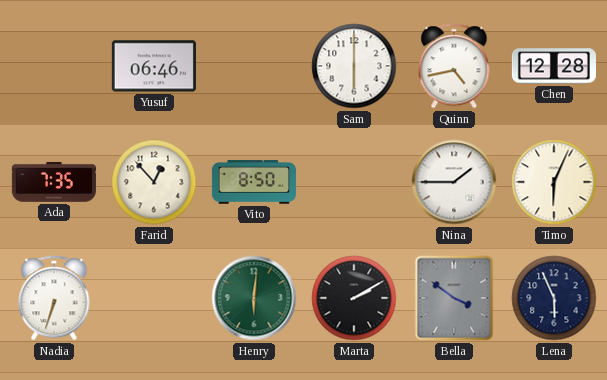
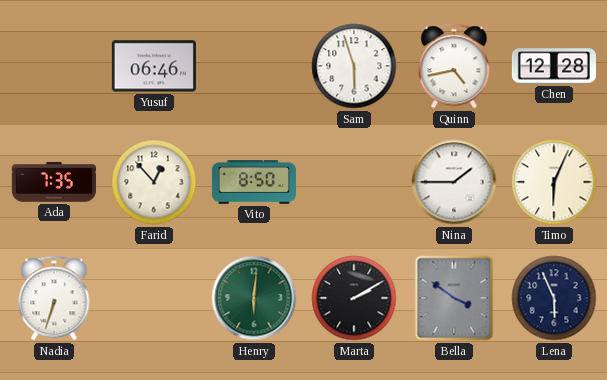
Sam: 6:00 -> 5:57 (354, 66)
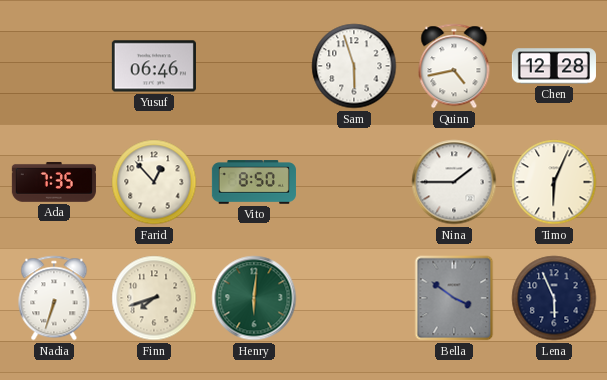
Finn: none -> 7:42 (154, 298)
Marta: 2:10 -> none (354, 298)
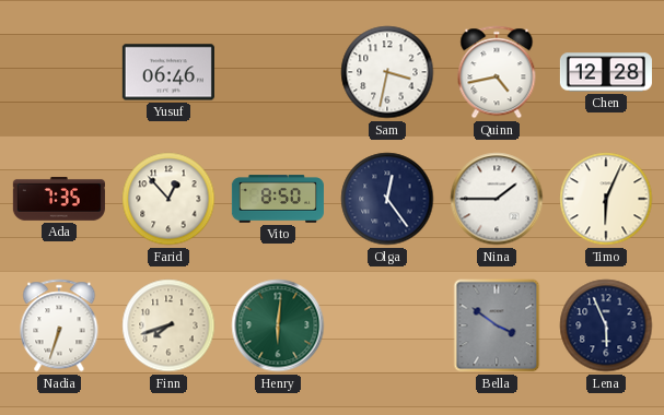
Sam: 5:57 -> 3:32 (387, 72)
Olga: none -> 12:24 (387, 199)
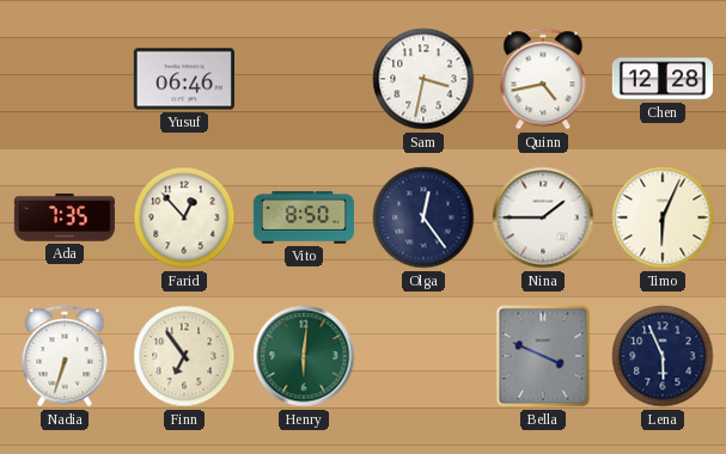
Finn: 7:42 -> 6:54 (184, 356)
Bella: 3:51 -> 3:49 (543, 356)
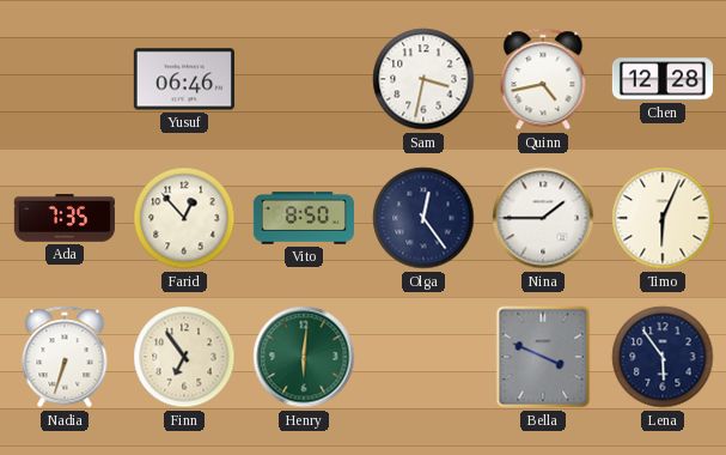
Lena: 5:56 -> 5:54 (663, 357)
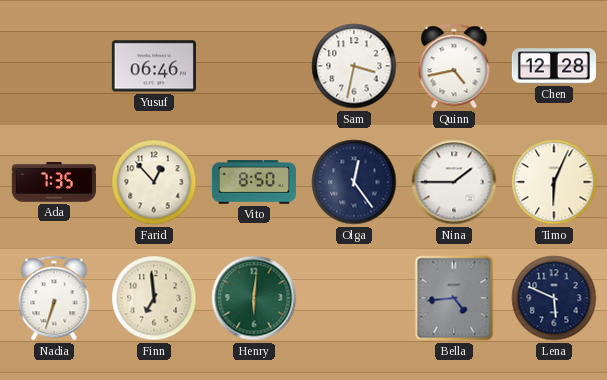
Finn: 6:54 -> 6:59 (154, 298)
Bella: 3:49 -> 4:44 (454, 298)
Lena: 5:54 -> 5:49 (554, 298)
